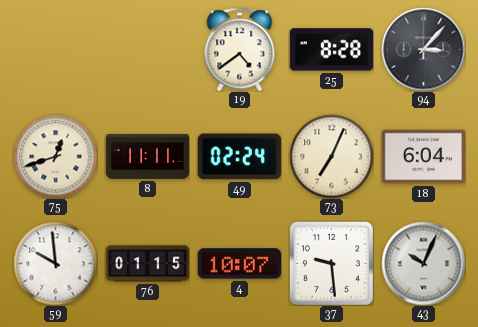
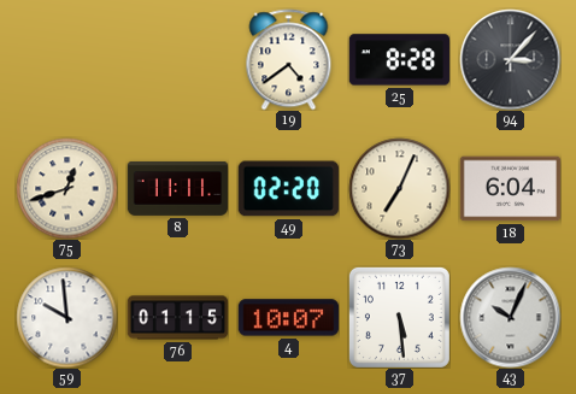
49: 02:24 -> 02:20 (288, 189)
37: 9:29 -> 5:29 (399, 317)
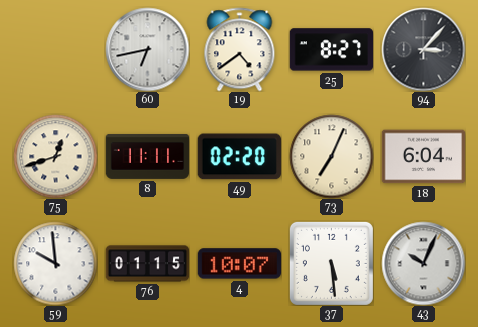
60: none -> 6:43 (147, 49)
25: 8:28 -> 8:27 (331, 50)
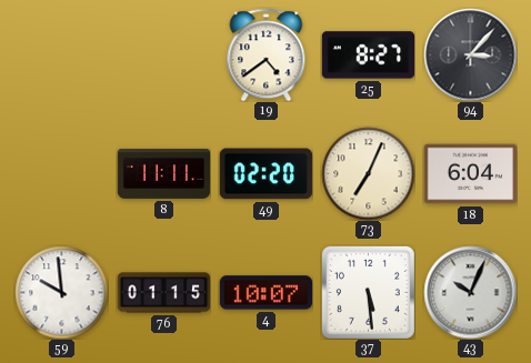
60: 6:43 -> none (147, 49)
75: 12:42 -> none (55, 156)
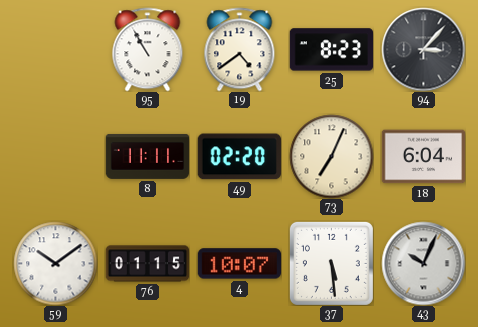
95: none -> 10:55 (148, 49)
25: 8:27 -> 8:23 (331, 50)
59: 9:59 -> 10:09 (55, 263)
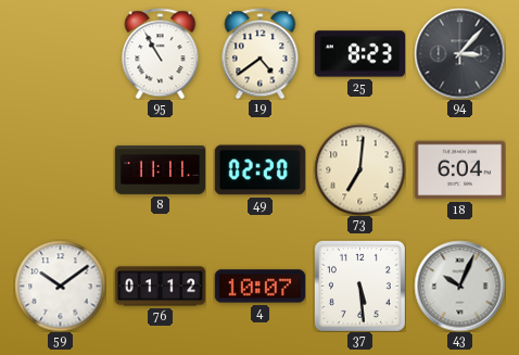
73: 7:04 -> 7:01 (359, 169)
76: 01:15 -> 01:12 (160, 287)
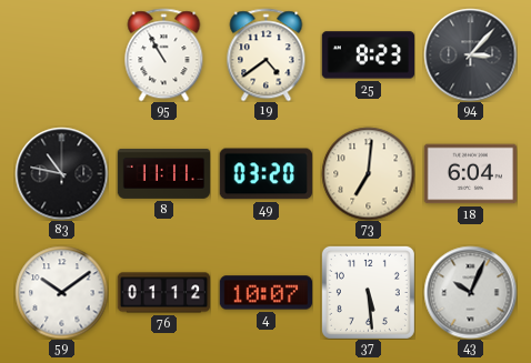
83: none -> 10:47 (61, 173)
49: 02:20 -> 03:20 (265, 174)
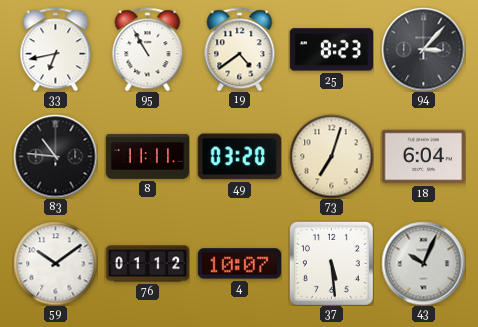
33: none -> 6:43 (56, 49)
83: 10:47 -> 10:46 (55, 156)
73: 7:01 -> 7:03 (331, 156)
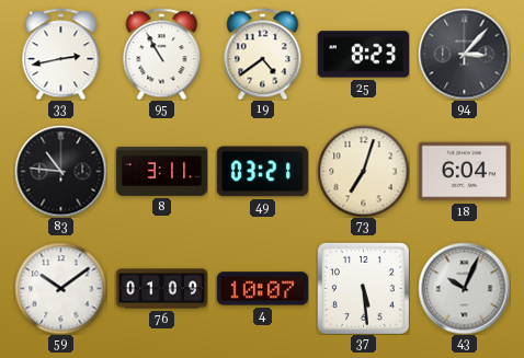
33: 6:43 -> 2:43 (61, 54)
8: 11:11 -> 3:11 (161, 171)
49: 03:20 -> 03:21 (262, 172)
76: 01:12 -> 01:09 (161, 289)
